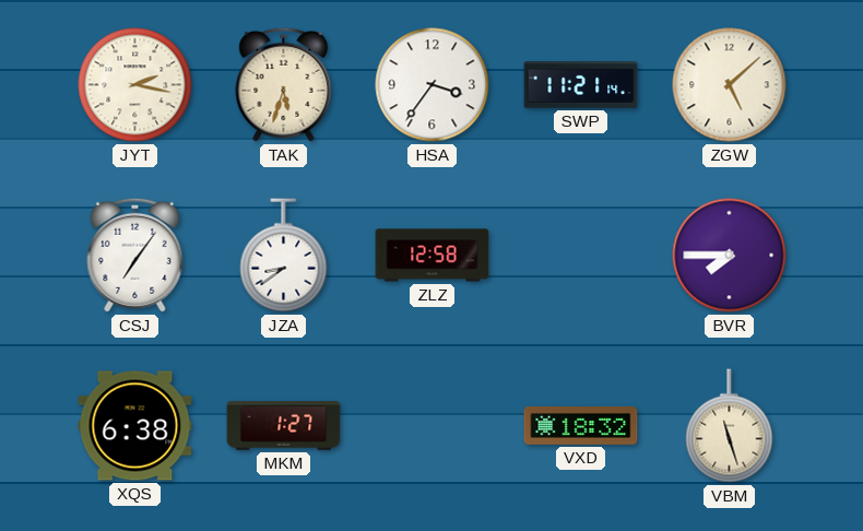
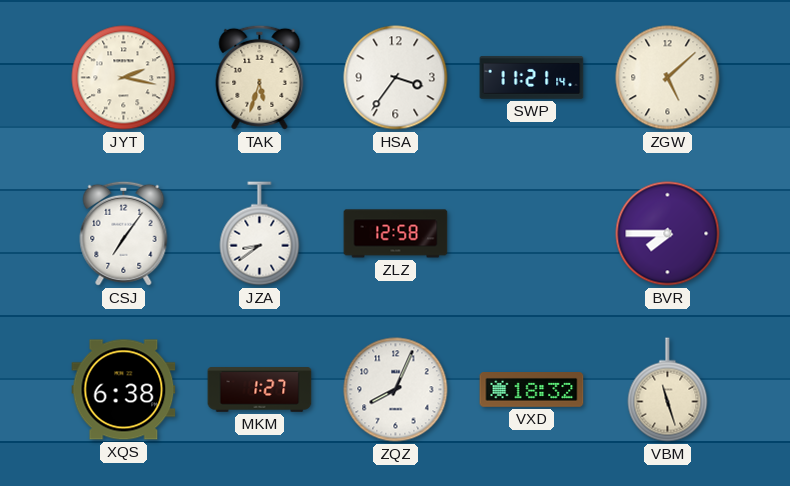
ZQZ: none -> 8:04 (396, 390)
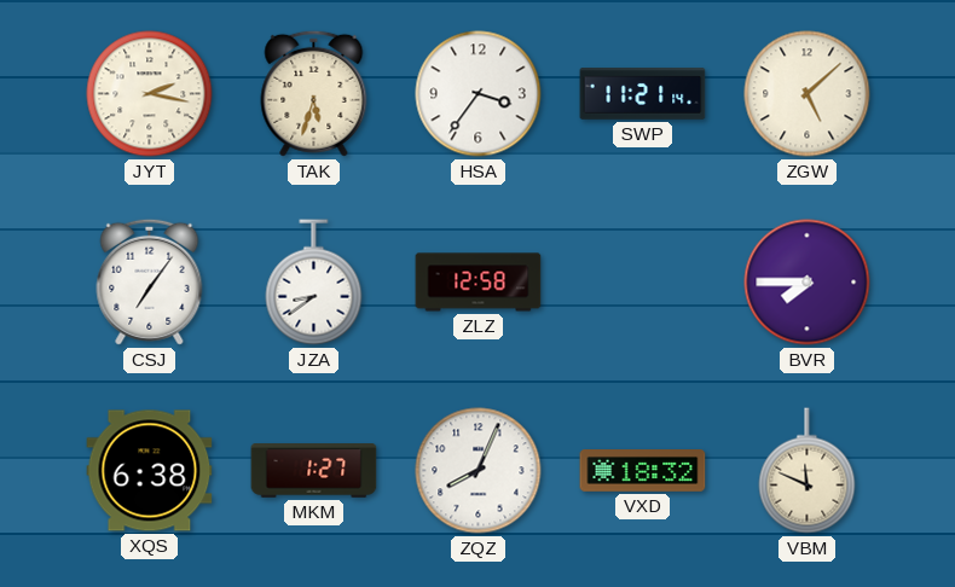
VBM: 11:27 -> 11:49 (808, 471)
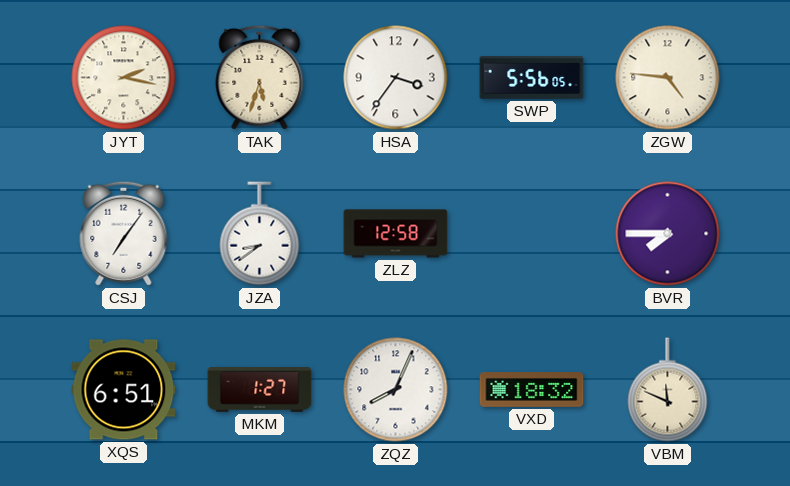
SWP: 11:21 -> 5:56 (532, 78)
ZGW: 5:08 -> 4:46 (668, 78)
XQS: 6:38 -> 6:51 (124, 390)
